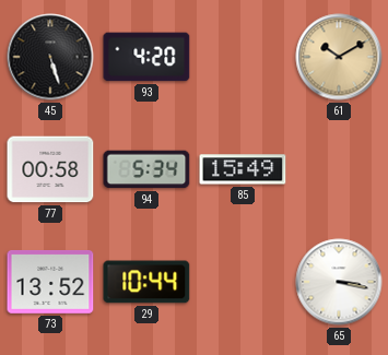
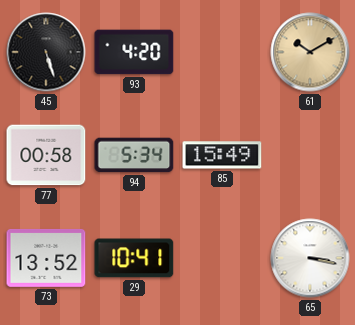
29: 10:44 -> 10:41 (134, 258)
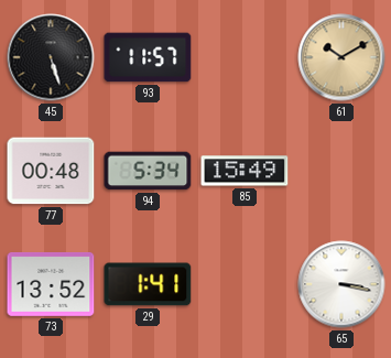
93: 4:20 -> 11:57 (148, 57)
77: 00:58 -> 00:48 (51, 171)
29: 10:41 -> 1:41 (148, 284)
